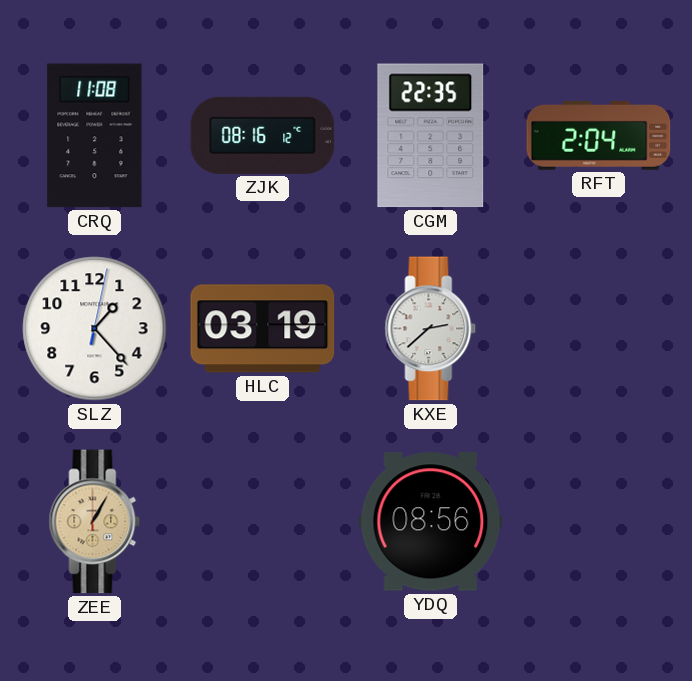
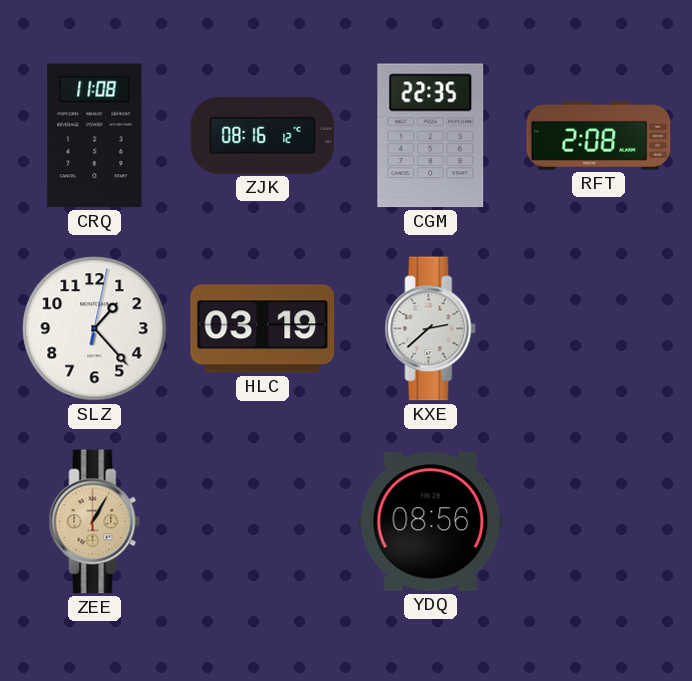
RFT: 2:04 -> 2:08 (599, 135)
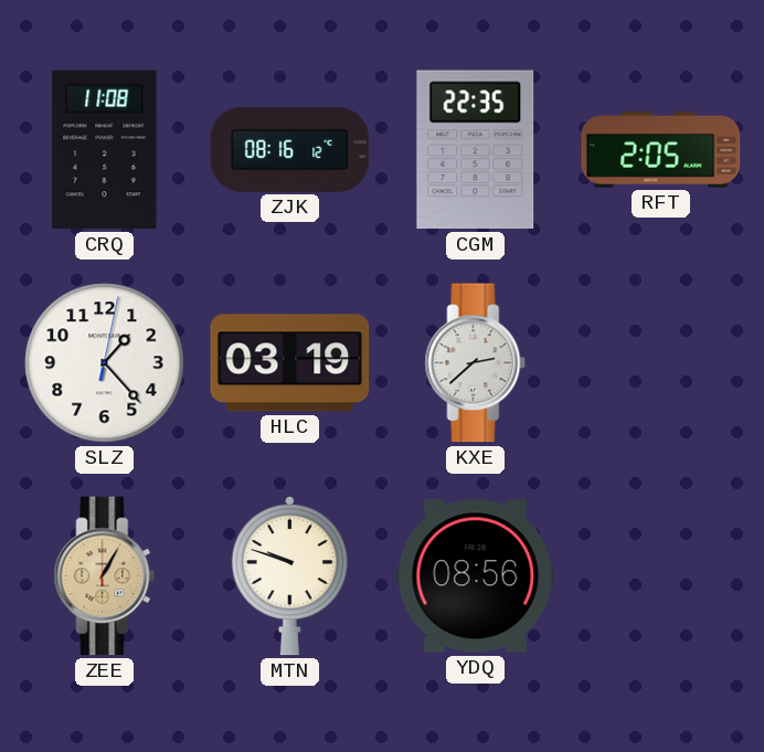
RFT: 2:08 -> 2:05 (661, 149)
MTN: none -> 9:48 (289, 575)
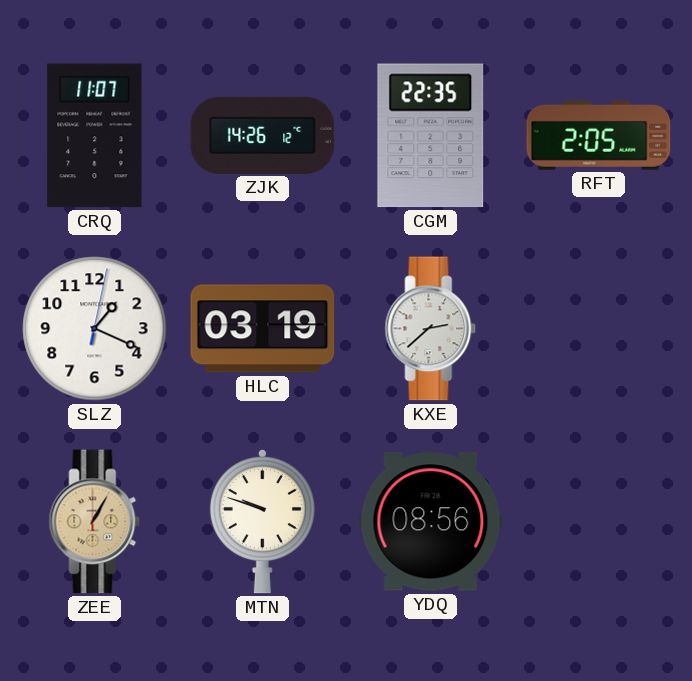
CRQ: 11:08 -> 11:07 (95, 136)
ZJK: 08:16 -> 14:26 (263, 135)
SLZ: 1:23 -> 1:19 (95, 329)
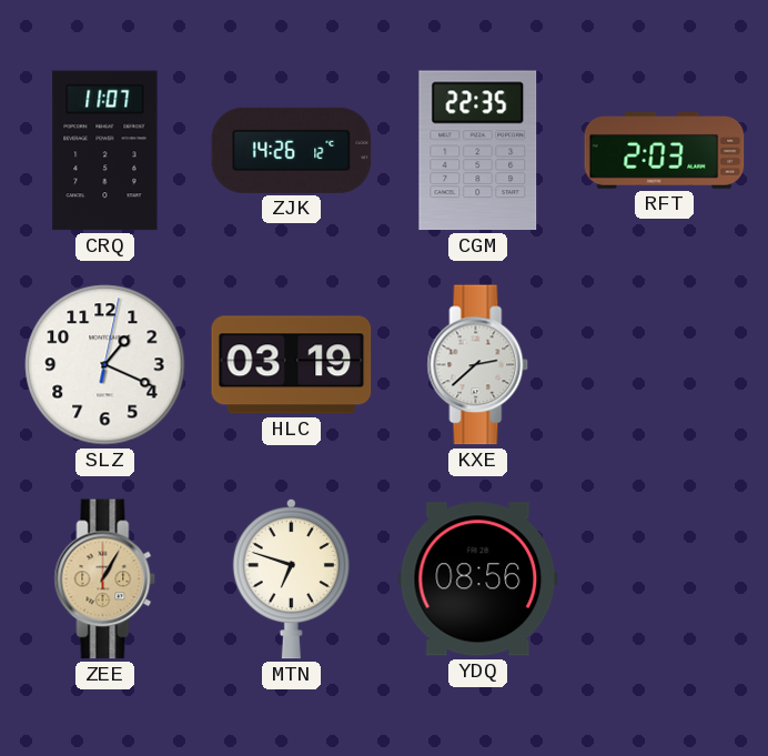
RFT: 2:05 -> 2:03 (665, 150)
MTN: 9:48 -> 6:48 (291, 578)
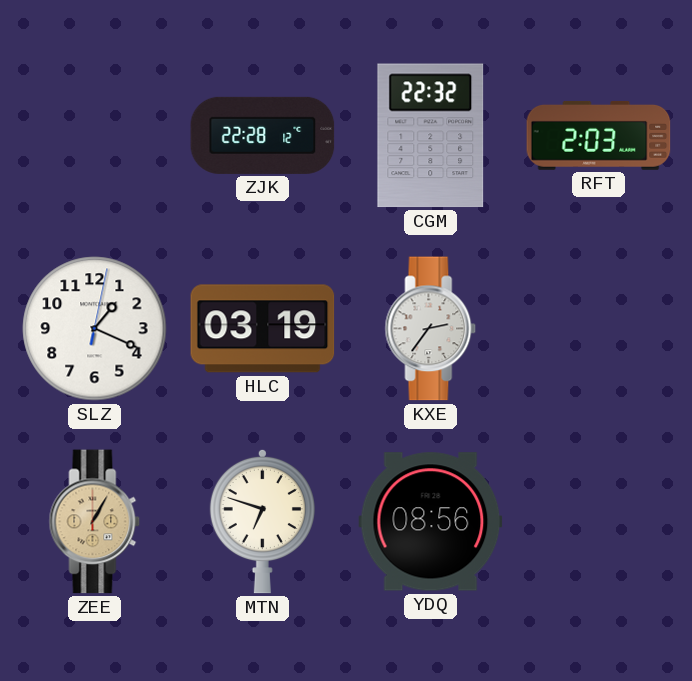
CRQ: 11:07 -> none (105, 151)
ZJK: 14:26 -> 22:28 (263, 135)
CGM: 22:35 -> 22:32 (431, 136)
KXE: 2:38 -> 2:36 (431, 329)
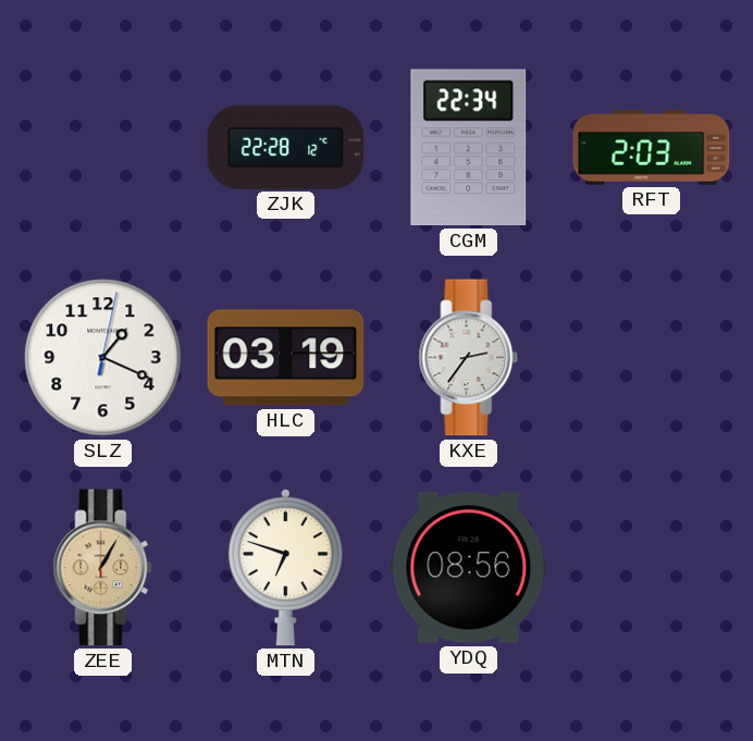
CGM: 22:32 -> 22:34 (469, 148)
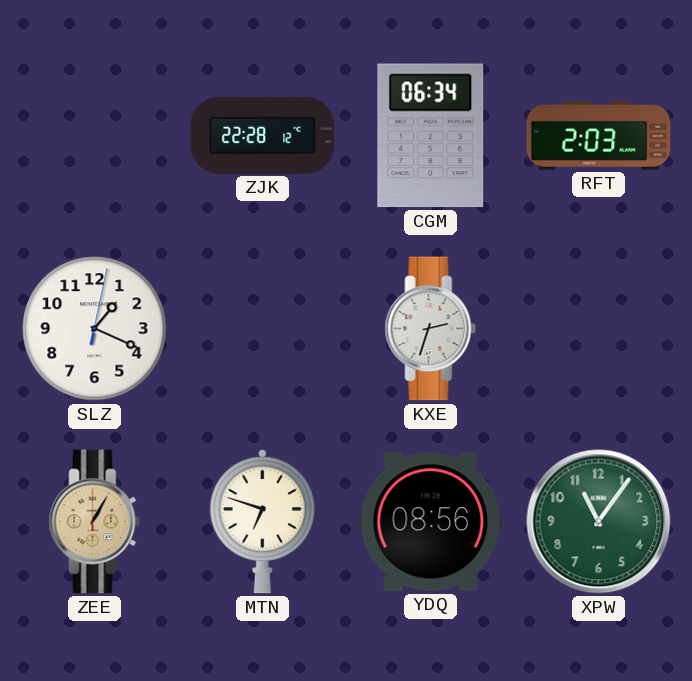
CGM: 22:34 -> 06:34 (431, 136)
HLC: 03:19 -> none (286, 358)
KXE: 2:36 -> 2:33 (431, 329)
XPW: none -> 11:06 (599, 522)
